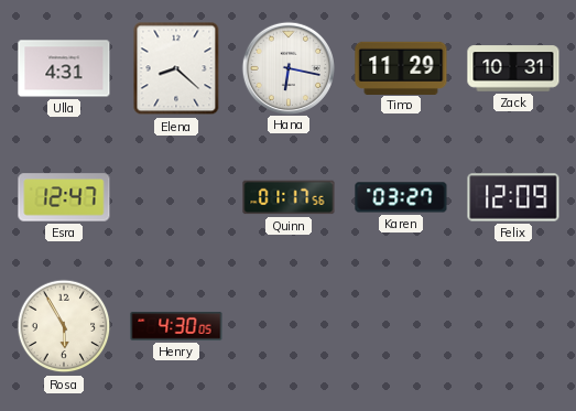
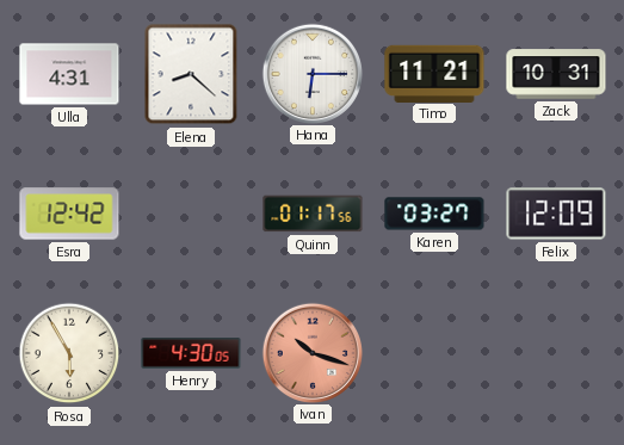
Hana: 6:17 -> 6:15 (311, 73)
Timo: 11:29 -> 11:21 (434, 73)
Esra: 12:47 -> 12:42 (69, 214)
Ivan: none -> 10:18 (311, 352)
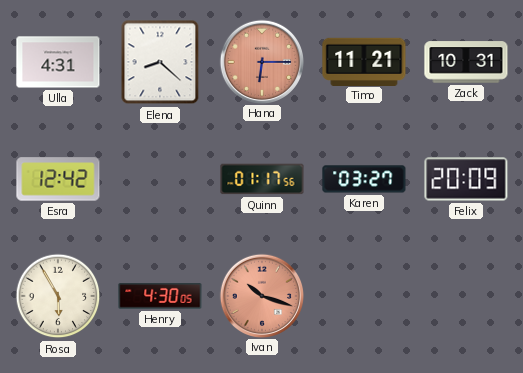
Hana dial: white -> salmon (261, 61)
Felix: 12:09 -> 20:09 (466, 179)
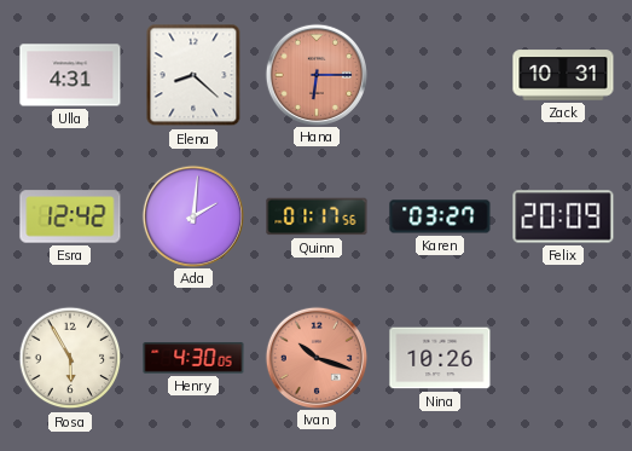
Timo: 11:21 -> none (364, 61)
Ada: none -> 2:01 (192, 215)
Nina: none -> 10:26 (440, 358)
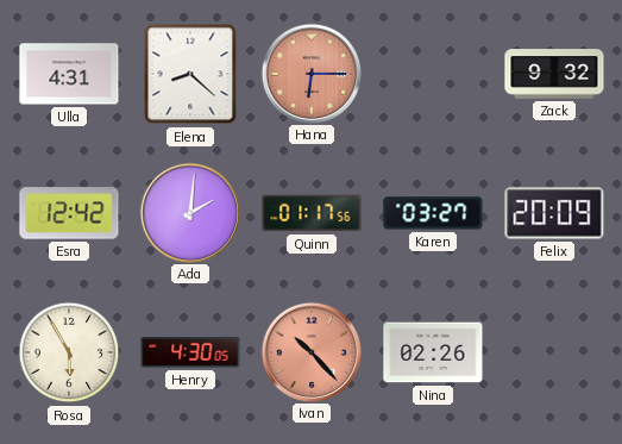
Zack: 10:31 -> 9:32 (554, 74)
Ivan: 10:18 -> 10:23 (310, 351)
Nina: 10:26 -> 02:26 (433, 352)
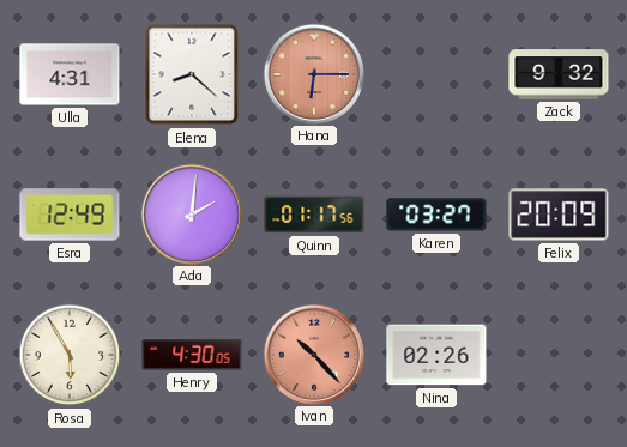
Esra: 12:42 -> 12:49 (70, 215)
